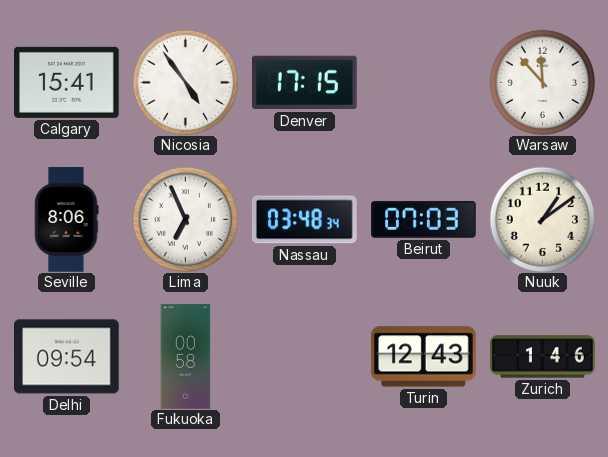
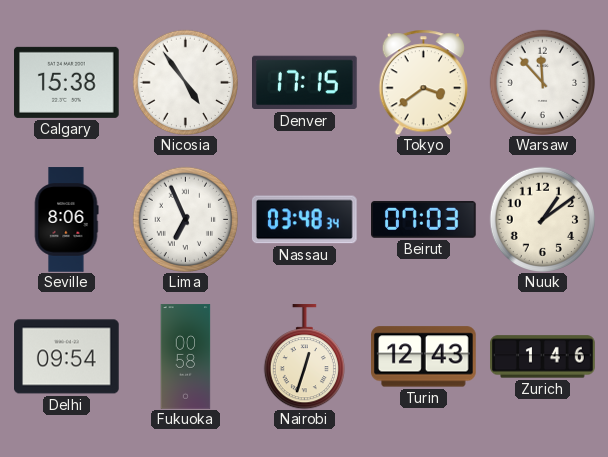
Calgary: 15:41 -> 15:38 (67, 82)
Tokyo: none -> 3:39 (423, 82)
Nairobi: none -> 12:33 (304, 357)
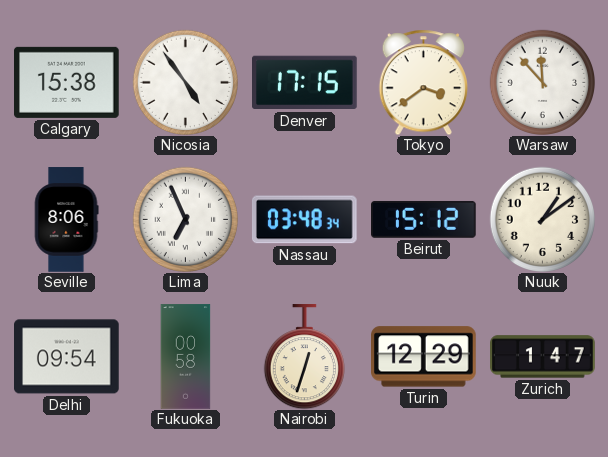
Beirut: 07:03 -> 15:12 (424, 219)
Turin: 12:43 -> 12:29 (424, 357)
Zurich: 1:46 -> 1:47 (543, 357)
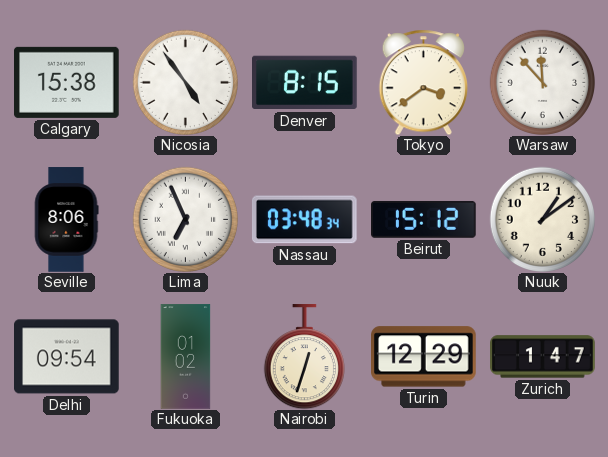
Denver: 17:15 -> 8:15 (305, 83)
Fukuoka: 00:58 -> 01:02 (186, 357)
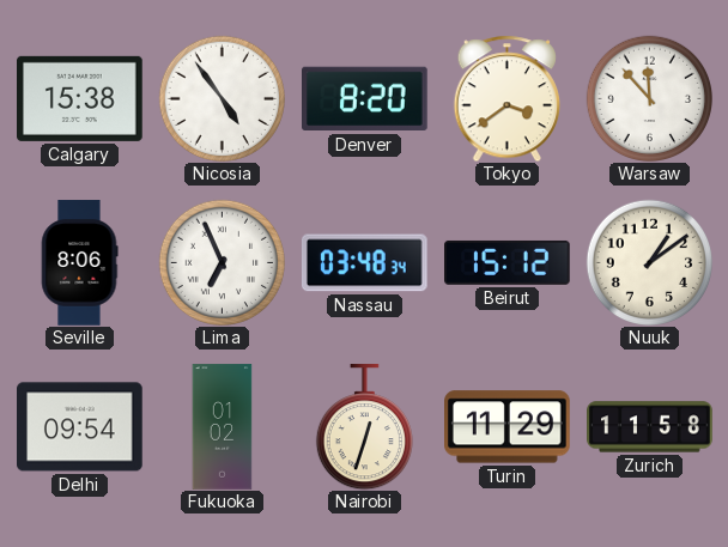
Denver: 8:15 -> 8:20 (365, 99)
Turin: 12:29 -> 11:29 (508, 427)
Zurich: 1:47 -> 11:58 (650, 427)
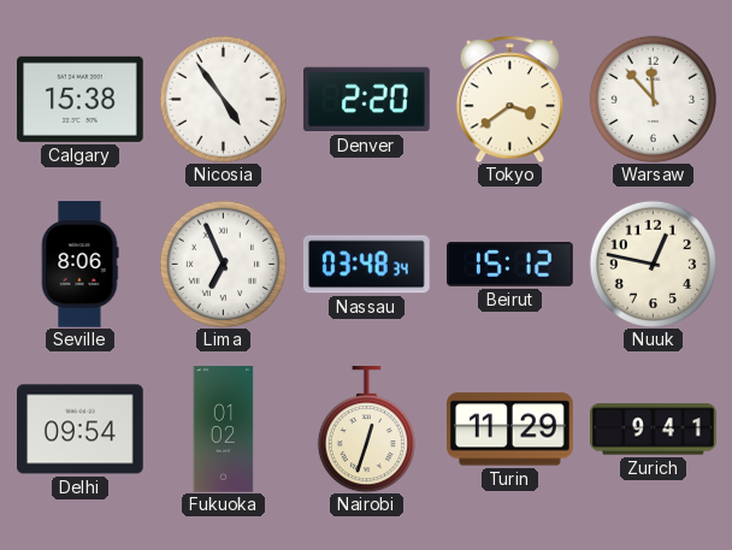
Denver: 8:20 -> 2:20 (367, 100)
Nuuk: 1:09 -> 12:47 (653, 264)
Zurich: 11:58 -> 9:41 (654, 430)
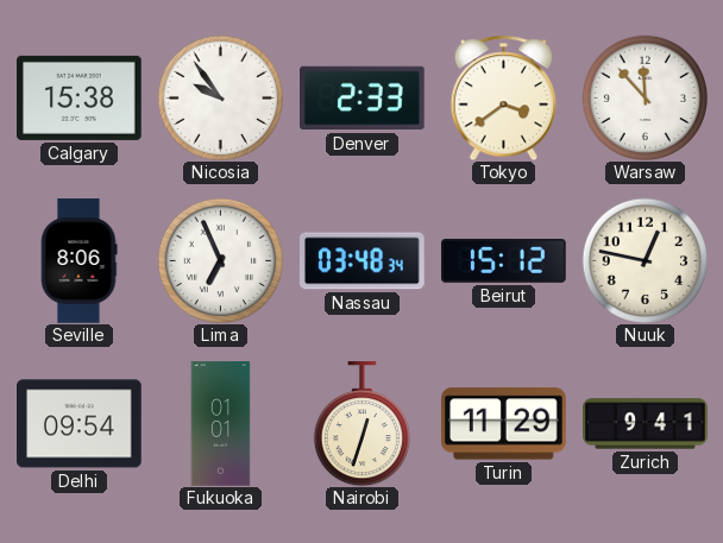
Nicosia: 4:54 -> 9:54 (220, 97)
Denver: 2:20 -> 2:33 (363, 99)
Fukuoka: 01:02 -> 01:01 (221, 424)
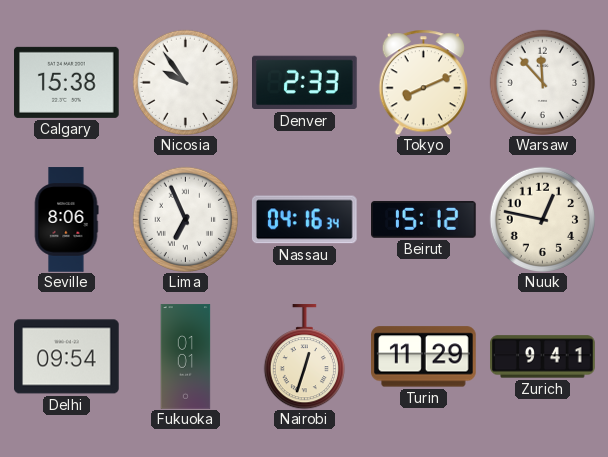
Tokyo: 3:39 -> 8:11 (423, 82)
Nassau: 03:48 -> 04:16 (304, 220)
